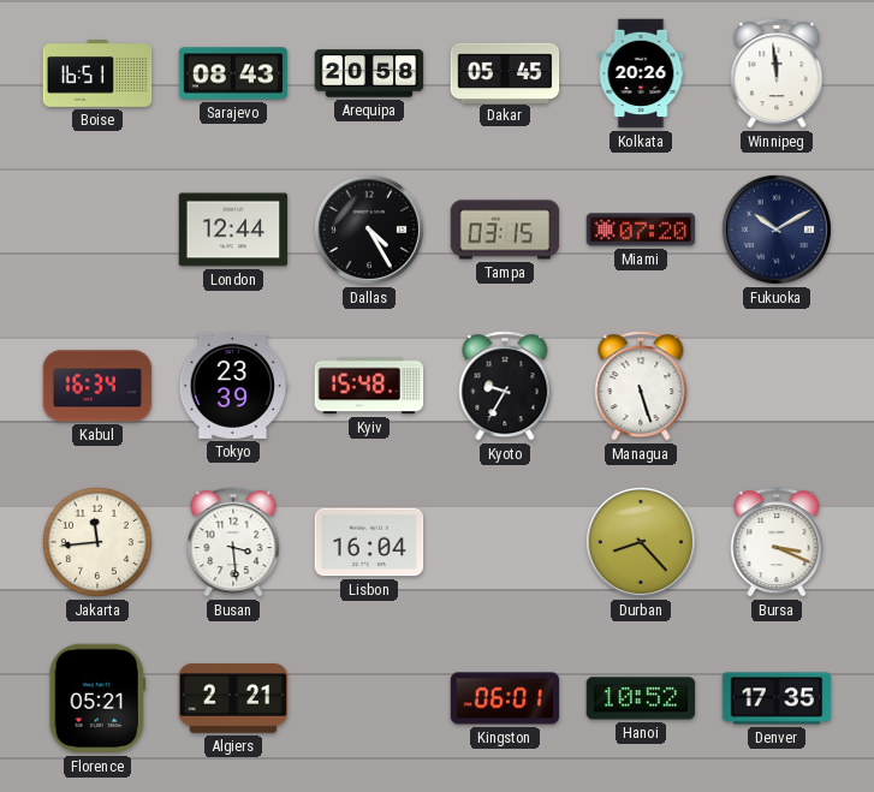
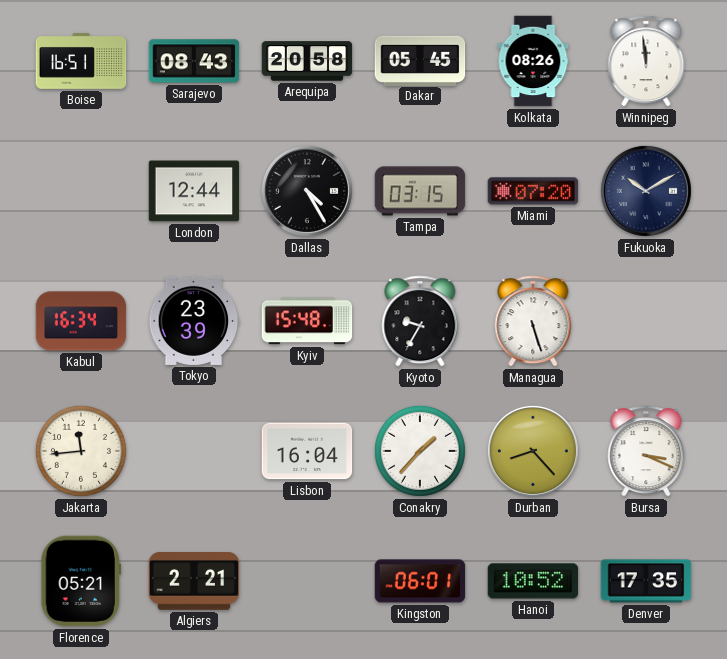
Kolkata: 20:26 -> 08:26 (533, 61)
Busan: 3:29 -> none (233, 542)
Conakry: none -> 1:37 (420, 451)
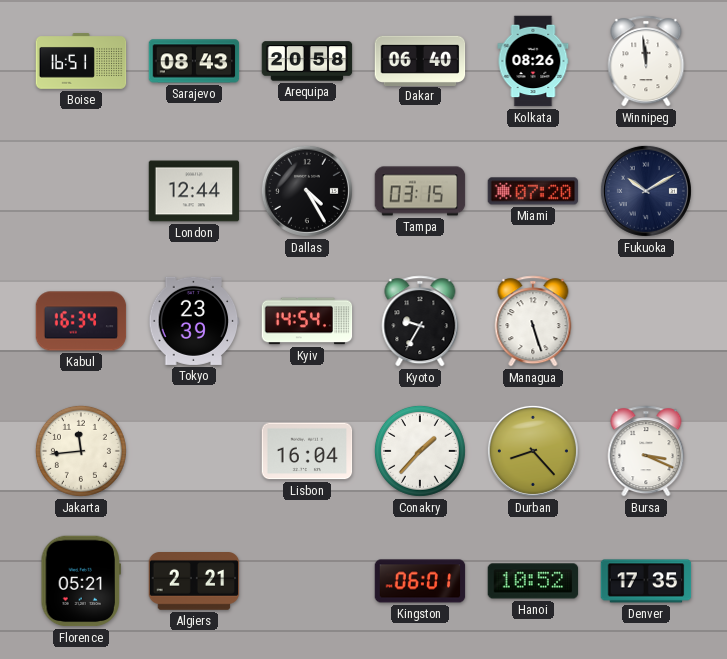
Dakar: 05:45 -> 06:40 (420, 60)
Kyiv: 15:48 -> 14:54 (307, 321)
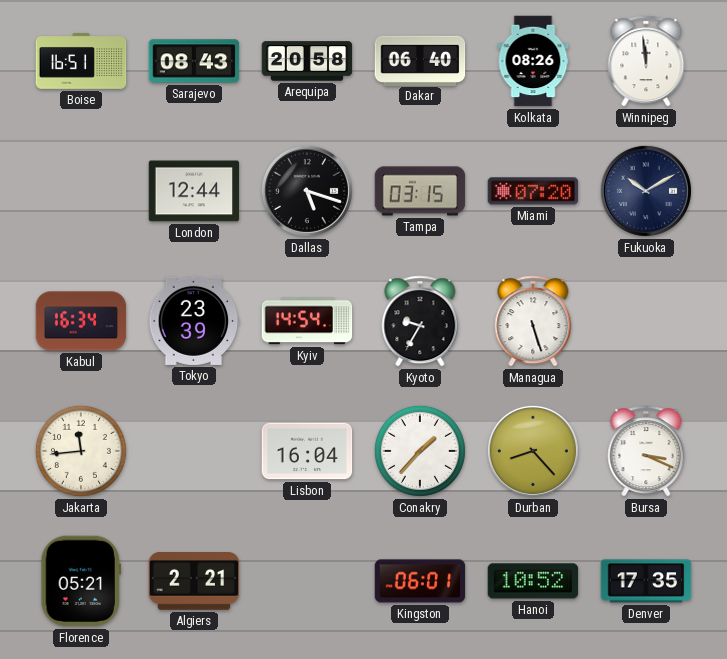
Dallas: 4:25 -> 5:18 (307, 191)
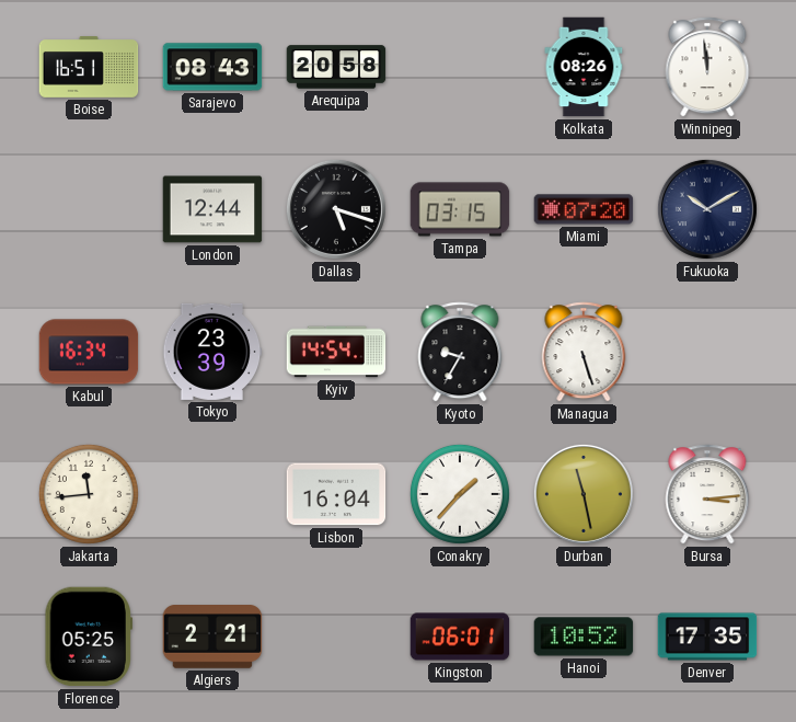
Dakar: 06:40 -> none (420, 60)
Durban: 8:23 -> 11:28 (584, 494)
Bursa: 3:19 -> 3:14 (707, 494)
Florence: 05:21 -> 05:25 (89, 637)
